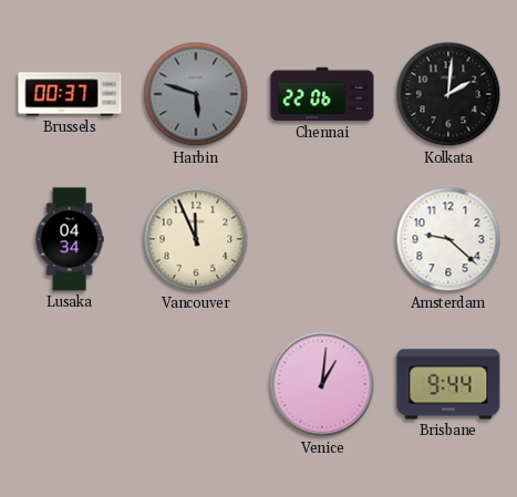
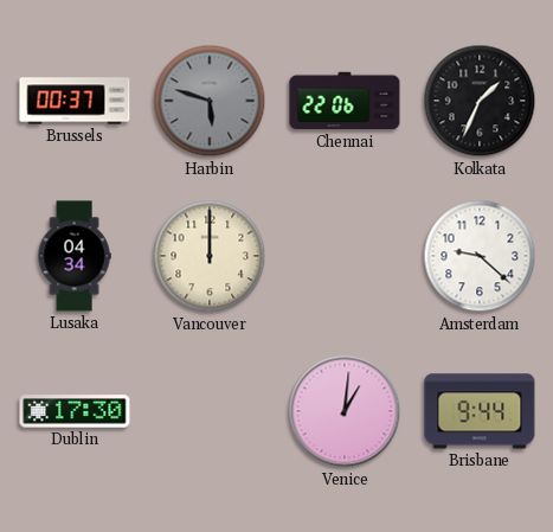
Kolkata: 2:01 -> 1:34 (480, 101)
Vancouver: 11:56 -> 12:00 (210, 256)
Dublin: none -> 17:30 (75, 411)
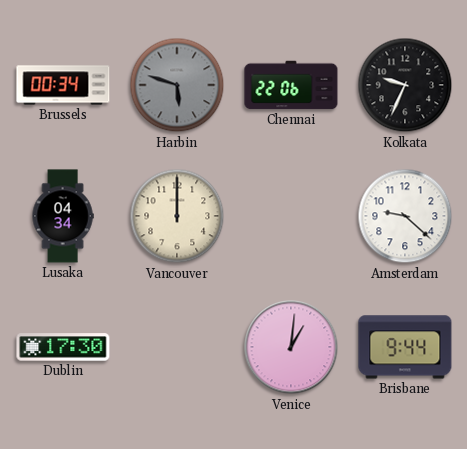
Brussels: 00:37 -> 00:34 (63, 85)
Kolkata: 1:34 -> 9:34 (405, 85)
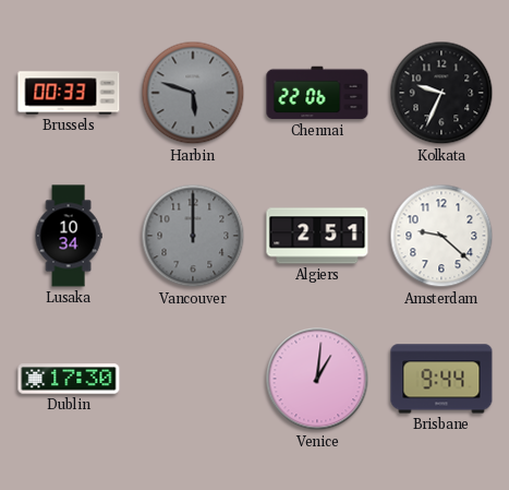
Brussels: 00:34 -> 00:33 (69, 93)
Lusaka: 04:34 -> 10:34 (69, 236)
Vancouver dial: cream -> grey (193, 236)
Algiers: none -> 2:51 (317, 236)
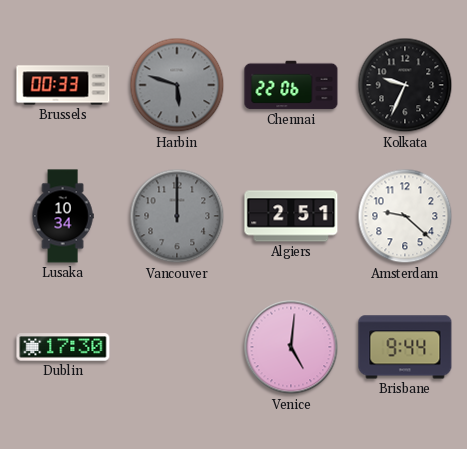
Venice: 1:01 -> 5:01 (291, 347)
